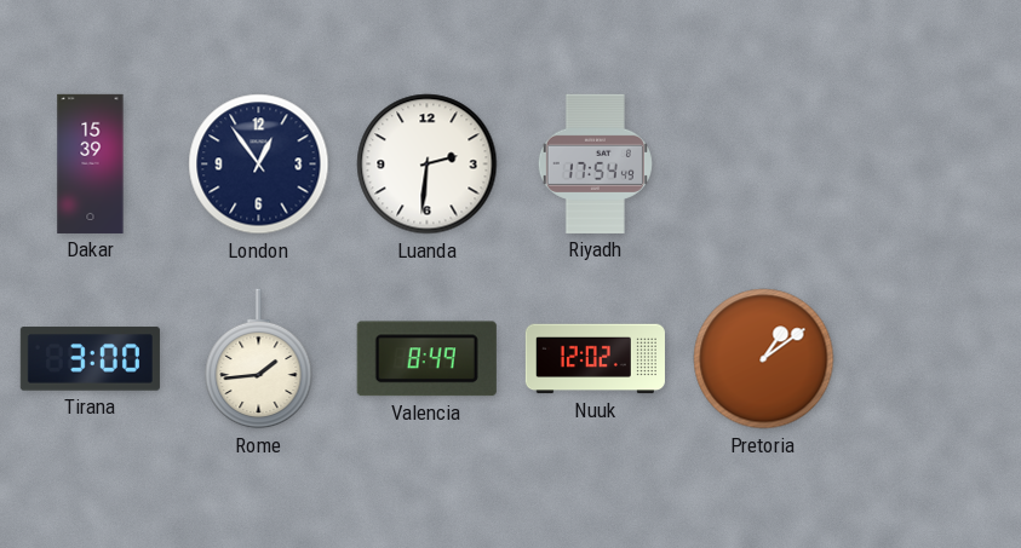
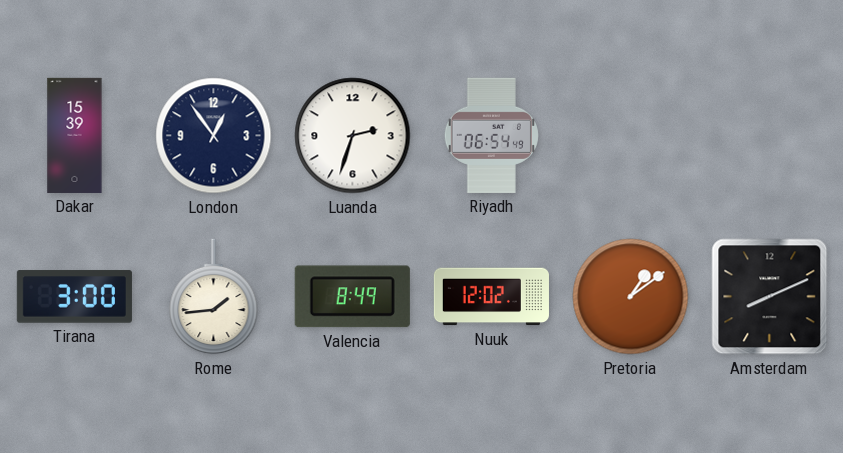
Luanda: 2:31 -> 2:33 (353, 136)
Riyadh: 17:54 -> 06:54 (491, 135)
Amsterdam: none -> 8:11 (770, 297)
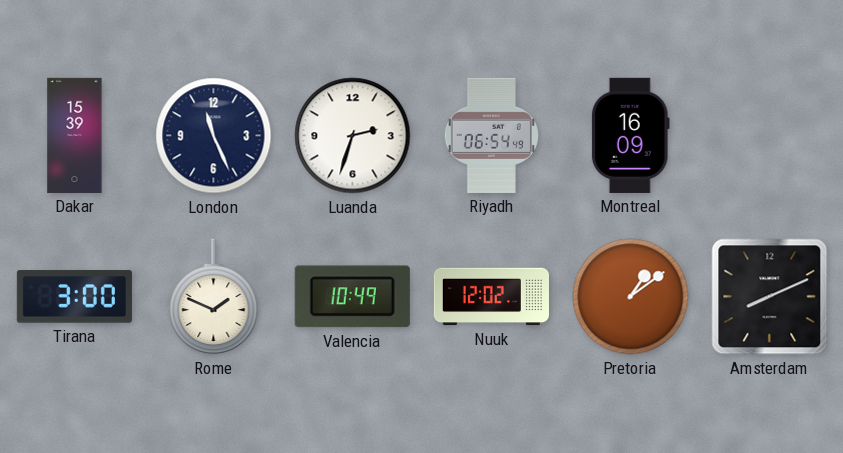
London: 12:54 -> 11:26 (214, 136)
Montreal: none -> 16:09 (630, 135)
Rome: 1:44 -> 1:49 (214, 297)
Valencia: 8:49 -> 10:49 (352, 297)
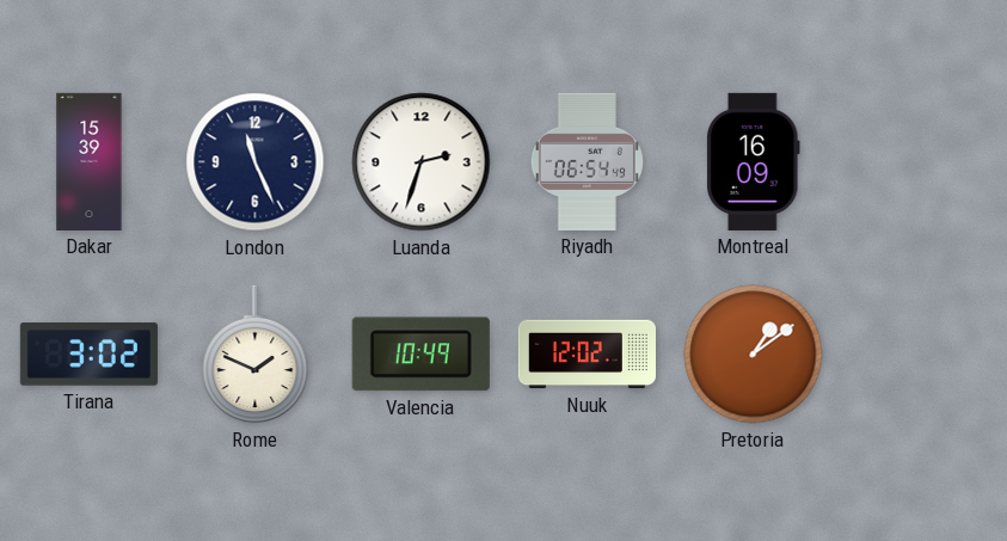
Tirana: 3:00 -> 3:02 (88, 355)
Amsterdam: 8:11 -> none (770, 297)
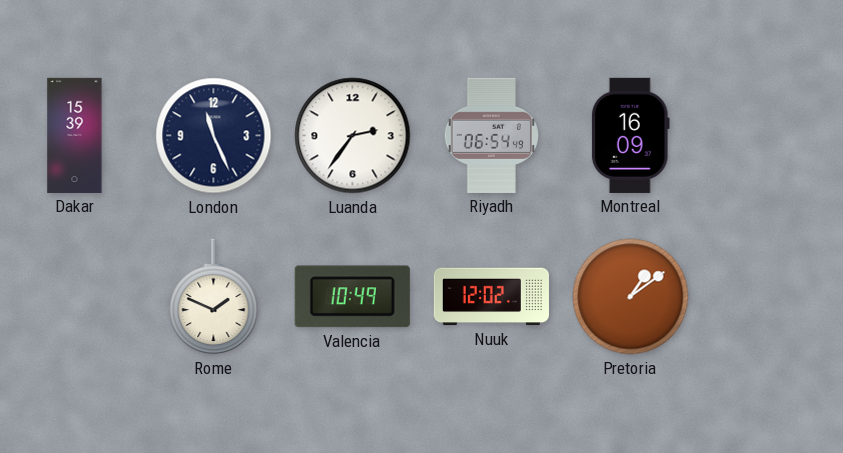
Luanda: 2:33 -> 2:36 (353, 136)
Tirana: 3:02 -> none (88, 355)
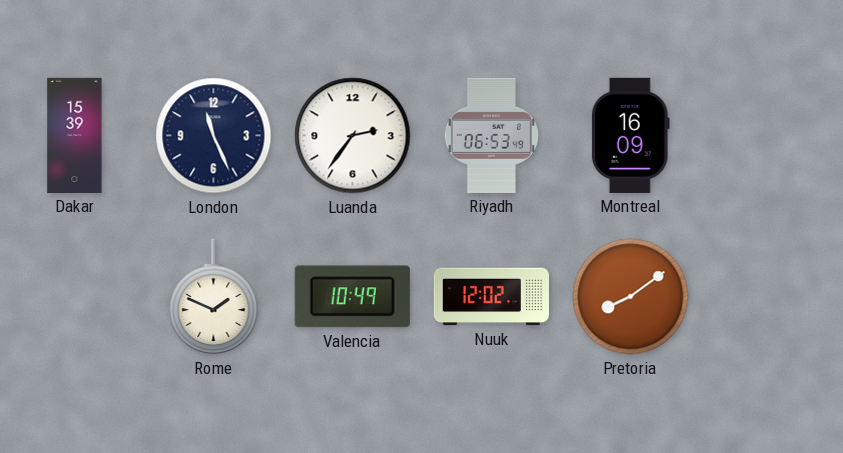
Riyadh: 06:54 -> 06:53 (491, 135)
Pretoria: 1:09 -> 8:09 (631, 297)
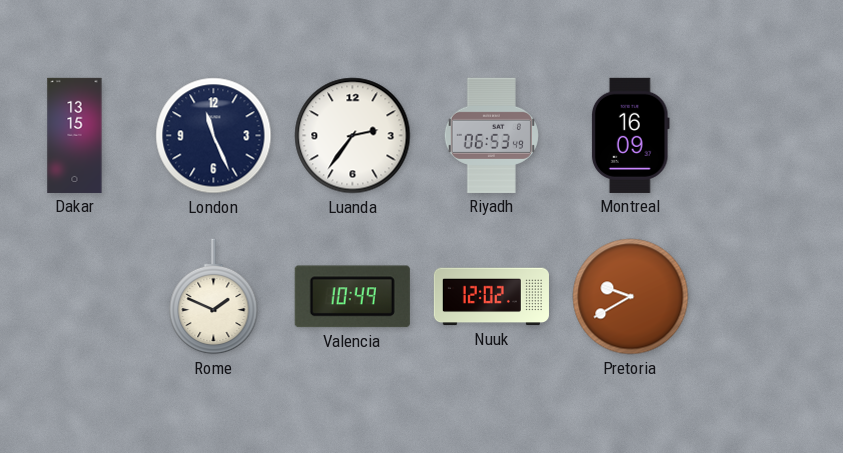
Dakar: 15:39 -> 13:15 (75, 135)
Pretoria: 8:09 -> 9:40 (631, 297)
